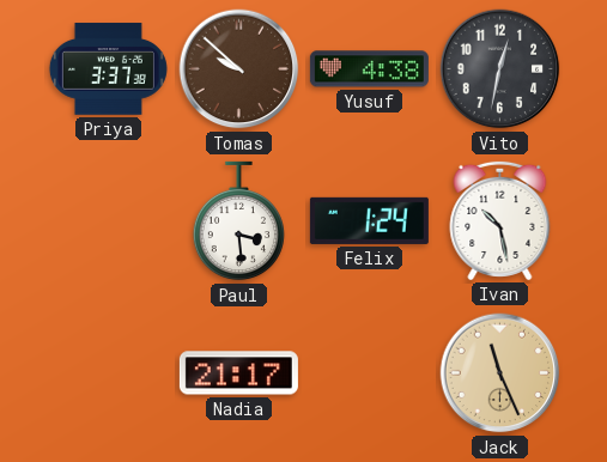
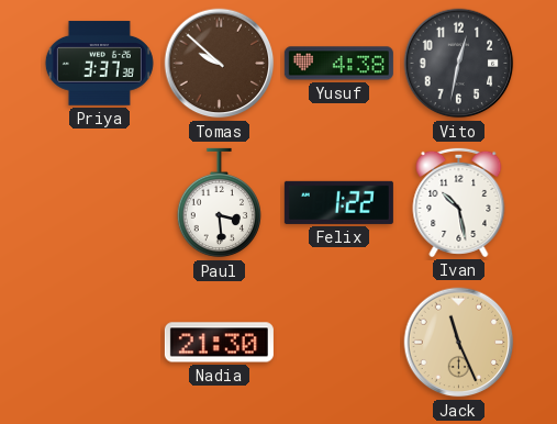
Felix: 1:24 -> 1:22 (338, 202)
Nadia: 21:17 -> 21:30 (219, 343)
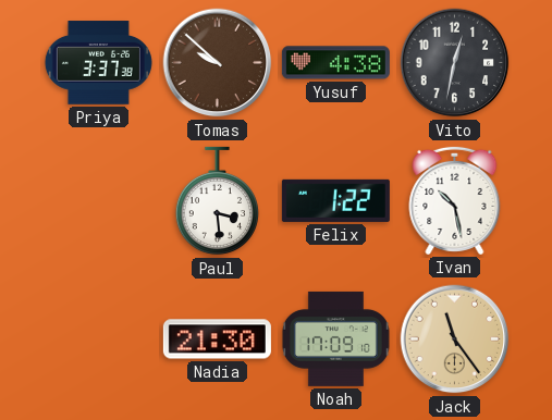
Noah: none -> 17:09 (335, 338)
Jack: 11:26 -> 11:24 (455, 339)
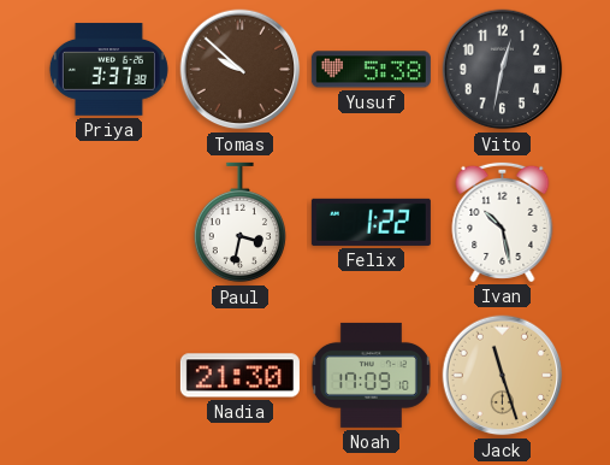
Yusuf: 4:38 -> 5:38 (371, 70)
Paul: 3:29 -> 3:32 (239, 223)
Jack: 11:24 -> 11:27 (503, 376)
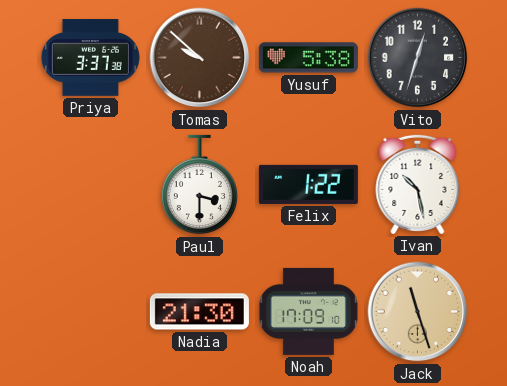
Vito: 12:32 -> 12:33 (418, 58)
Paul: 3:32 -> 3:30 (199, 185)
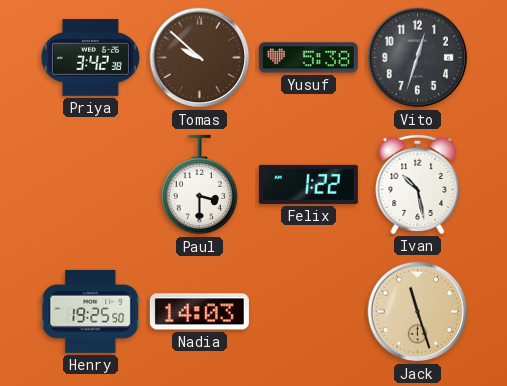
Priya: 3:37 -> 3:42 (90, 58)
Henry: none -> 19:25 (91, 311)
Nadia: 21:30 -> 14:03 (199, 312)
Noah: 17:09 -> none (308, 311)
